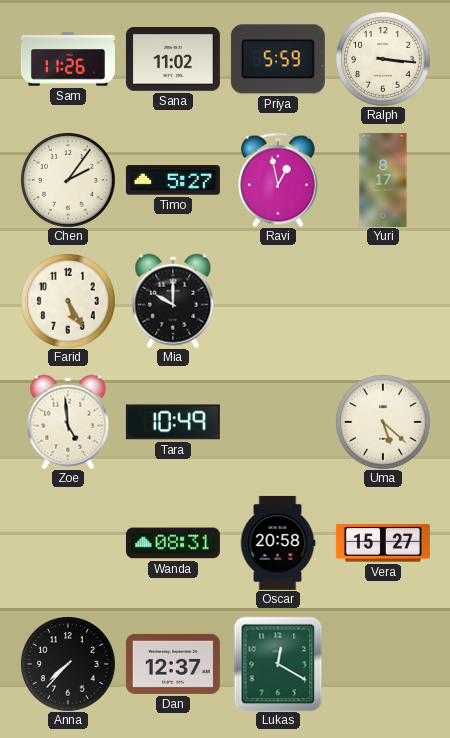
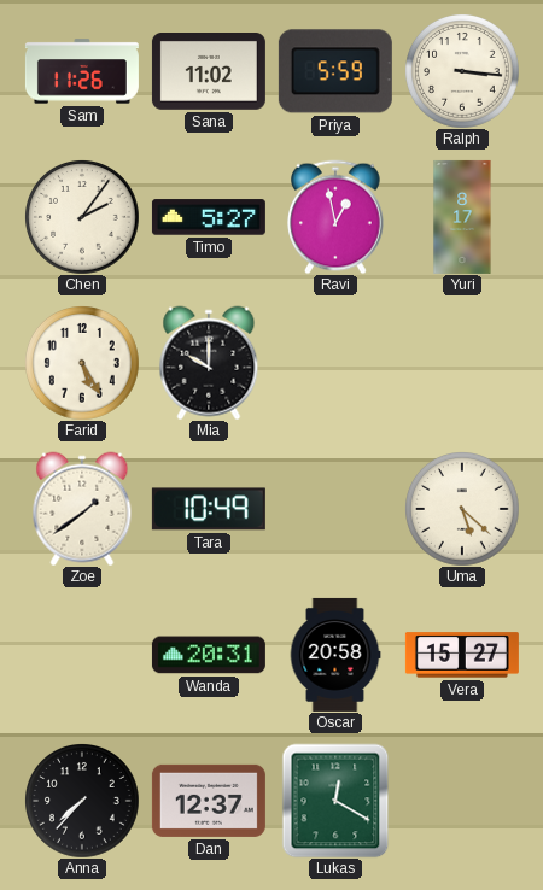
Zoe: 4:59 -> 1:39 (82, 509)
Wanda: 08:31 -> 20:31 (209, 655)
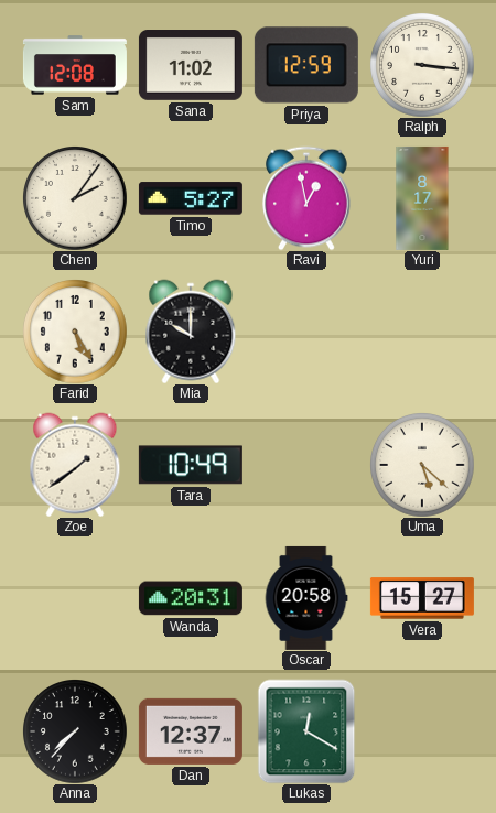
Sam: 11:26 -> 12:08 (75, 65)
Priya: 5:59 -> 12:59 (306, 65)
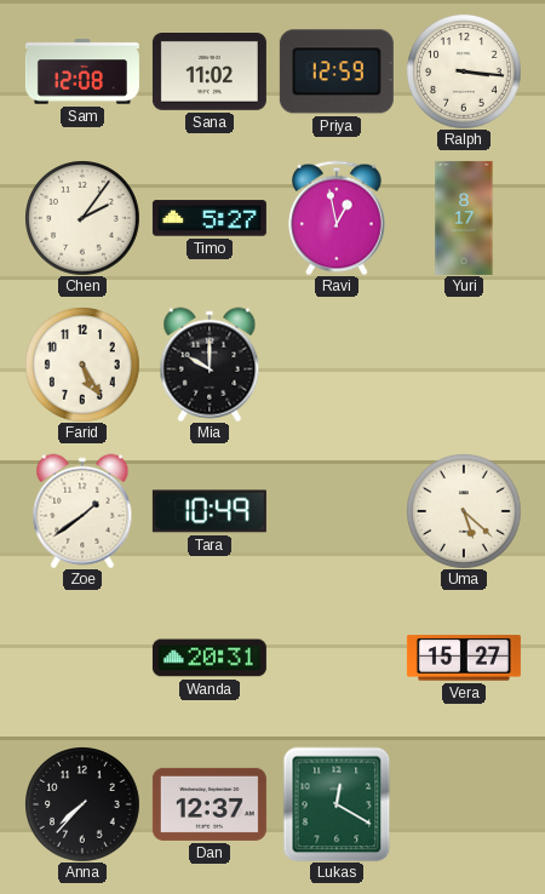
Oscar: 20:58 -> none (306, 598)
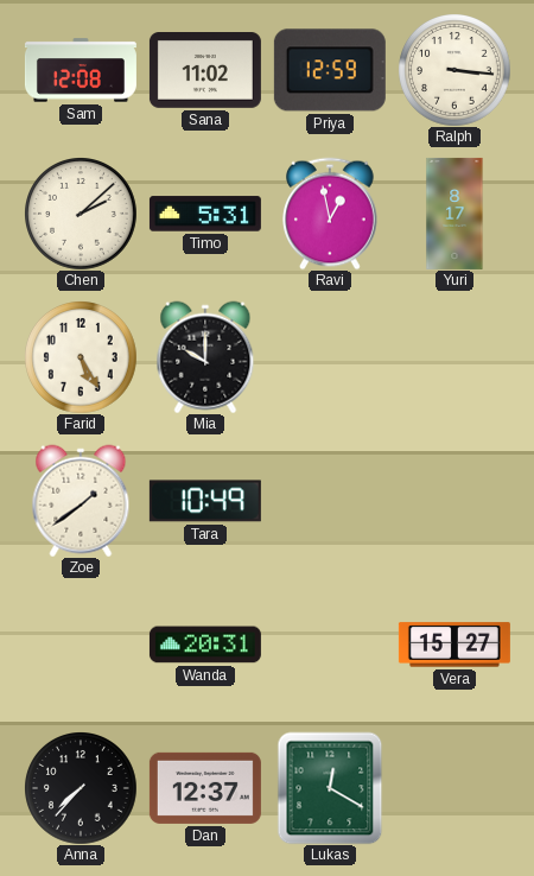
Chen: 2:06 -> 2:08 (81, 214)
Timo: 5:27 -> 5:31 (205, 214)
Uma: 5:22 -> none (464, 511)
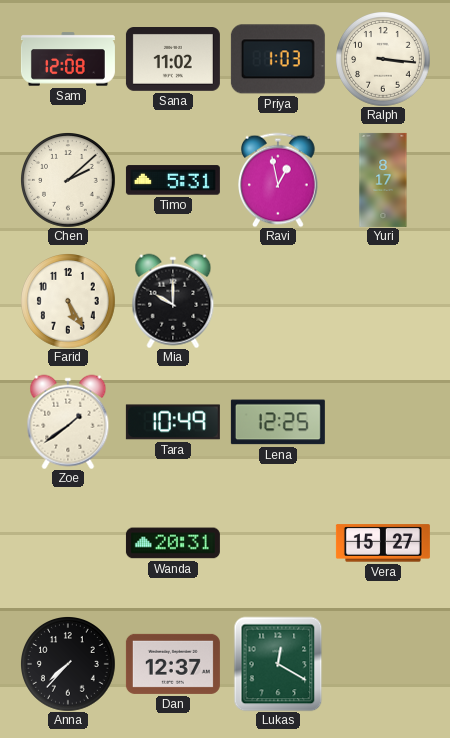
Priya: 12:59 -> 1:03 (278, 59)
Lena: none -> 12:25 (278, 422)
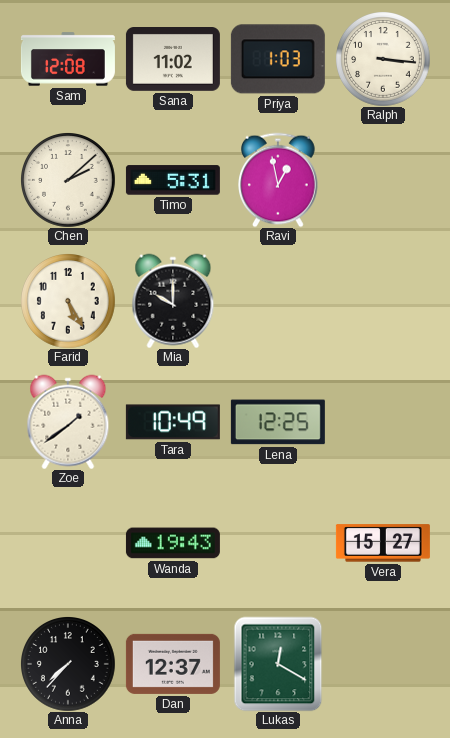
Yuri: 8:17 -> none (383, 180)
Wanda: 20:31 -> 19:43 (173, 543)
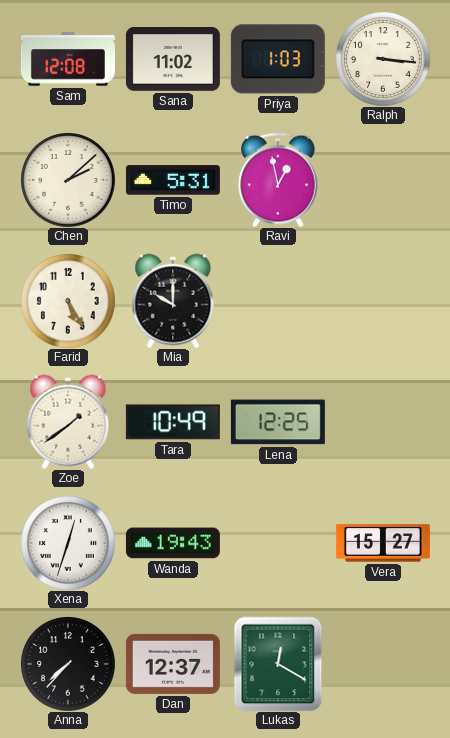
Xena: none -> 12:33 (68, 543)
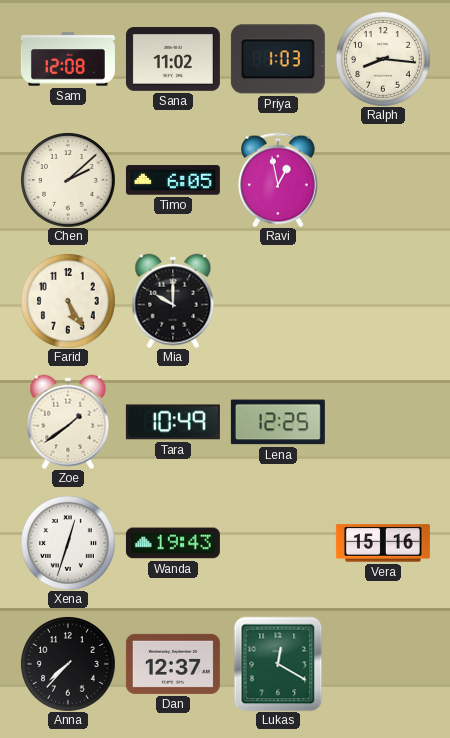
Ralph: 3:16 -> 8:16 (383, 59)
Timo: 5:31 -> 6:05 (173, 180)
Vera: 15:27 -> 15:16 (383, 543)
